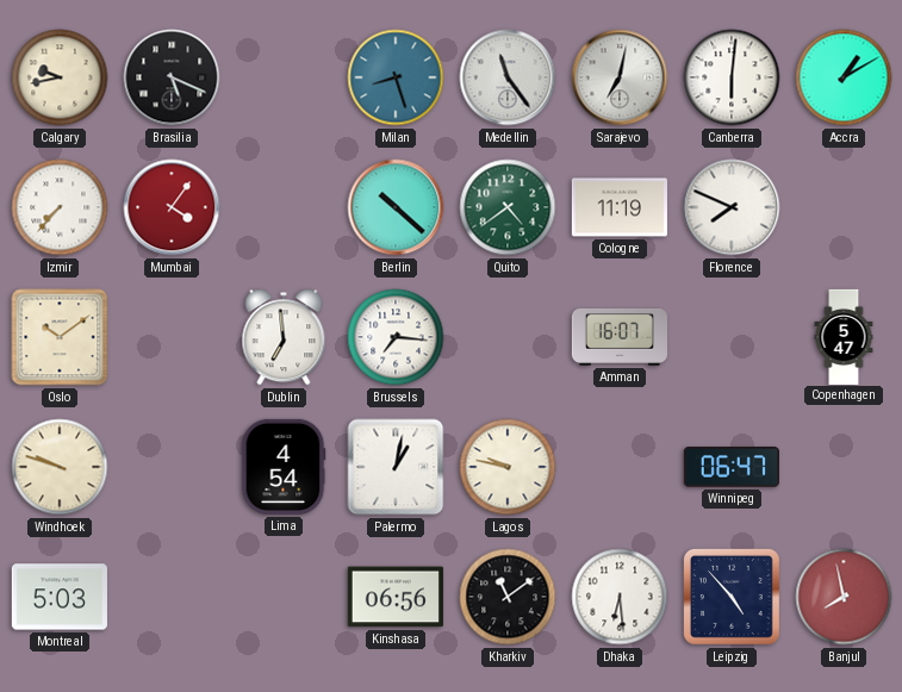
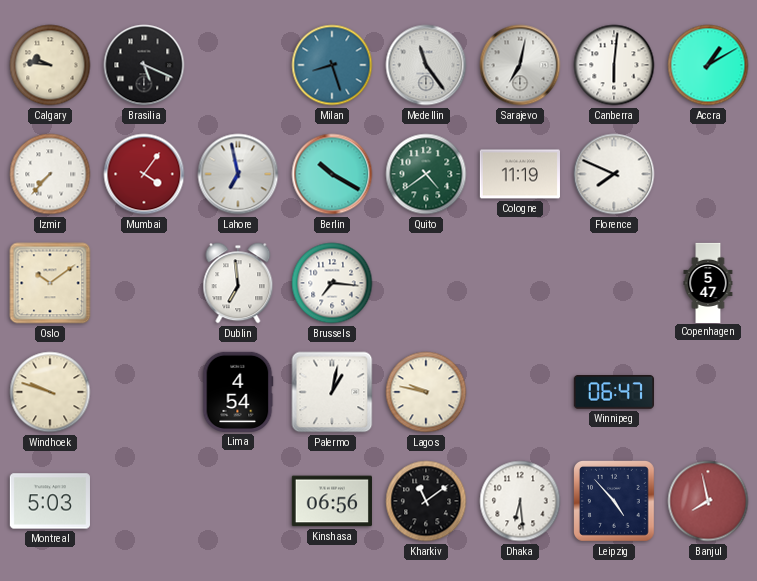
Calgary: 9:43 -> 9:46 (50, 65)
Lahore: none -> 6:58 (238, 174)
Berlin: 10:22 -> 10:20 (332, 174)
Amman: 16:07 -> none (618, 337)
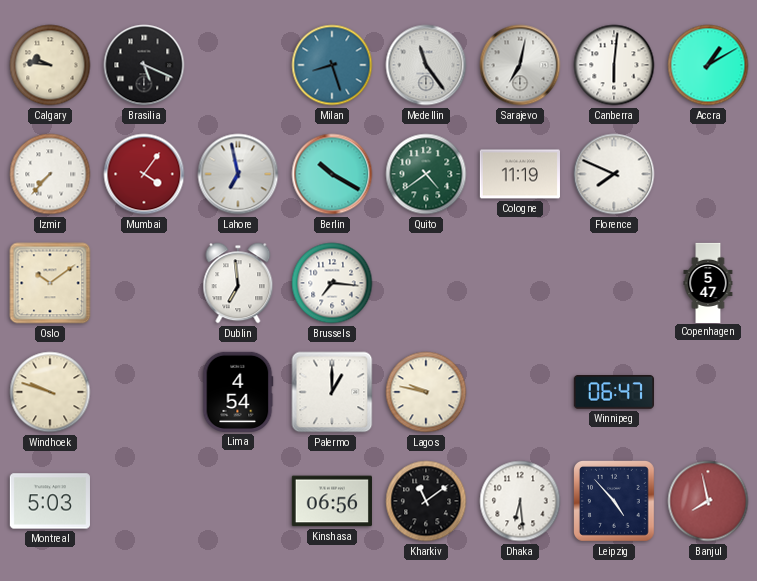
Palermo: 1:02 -> 1:00 (332, 392)
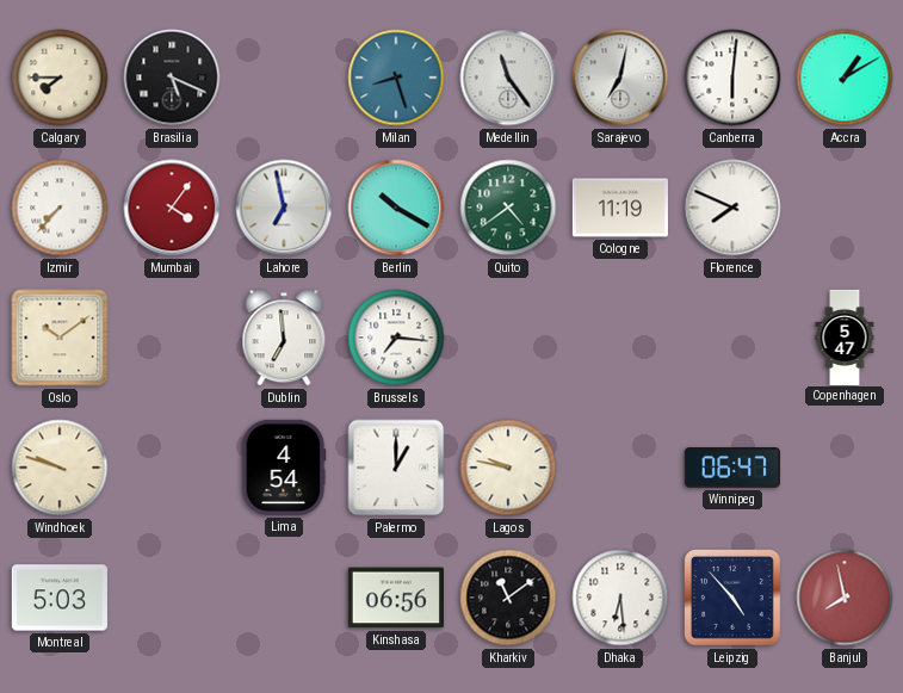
Calgary: 9:46 -> 7:45 (60, 78)
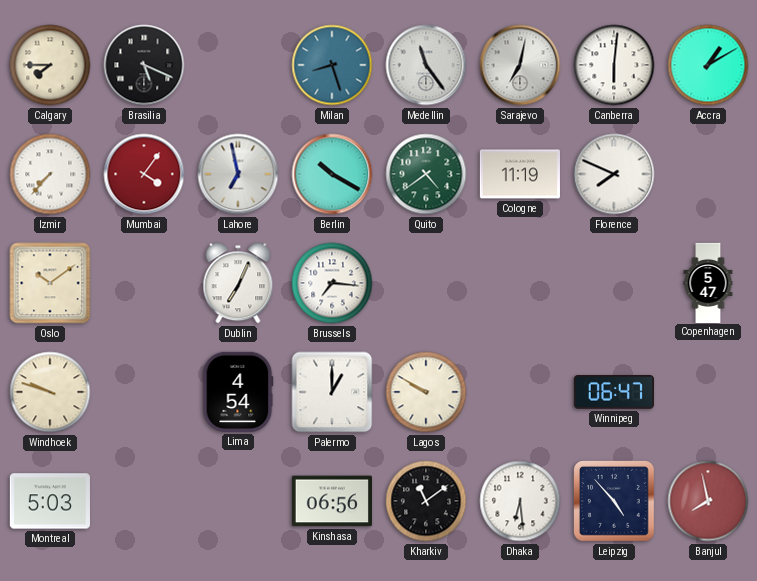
Dublin: 6:59 -> 7:04 (238, 283)
Lagos: 9:47 -> 9:50 (426, 392)
